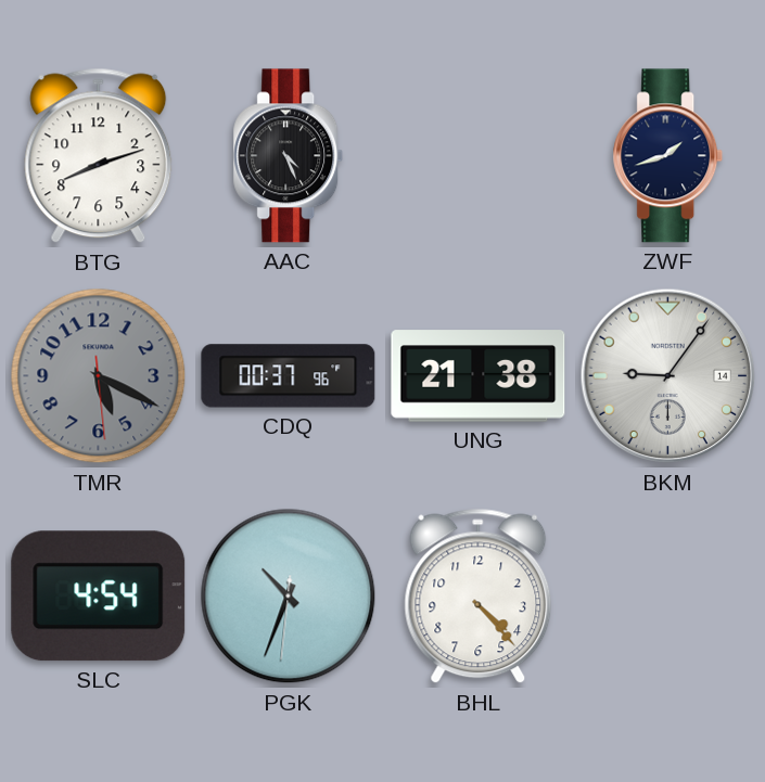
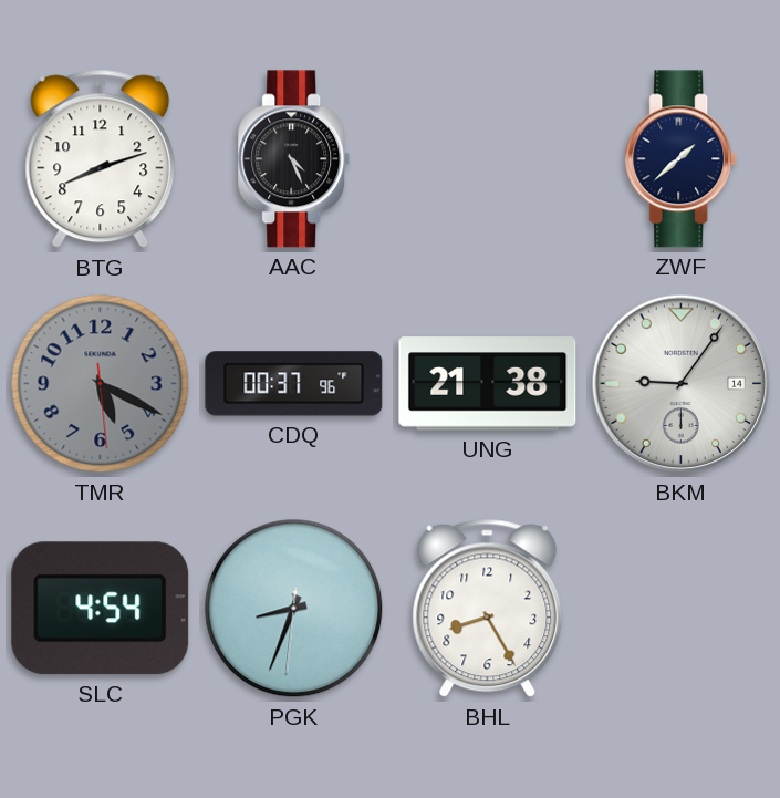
ZWF: 1:42 -> 1:38 (682, 159)
PGK: 10:33 -> 8:33 (294, 609)
BHL: 4:23 -> 8:25 (488, 609)
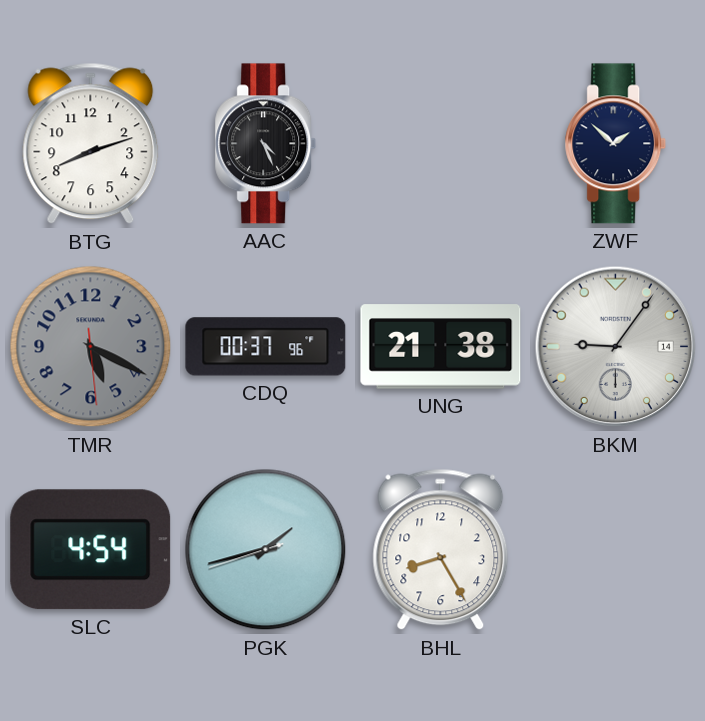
ZWF: 1:38 -> 1:52 (616, 144)
PGK: 8:33 -> 1:42 (266, 550)
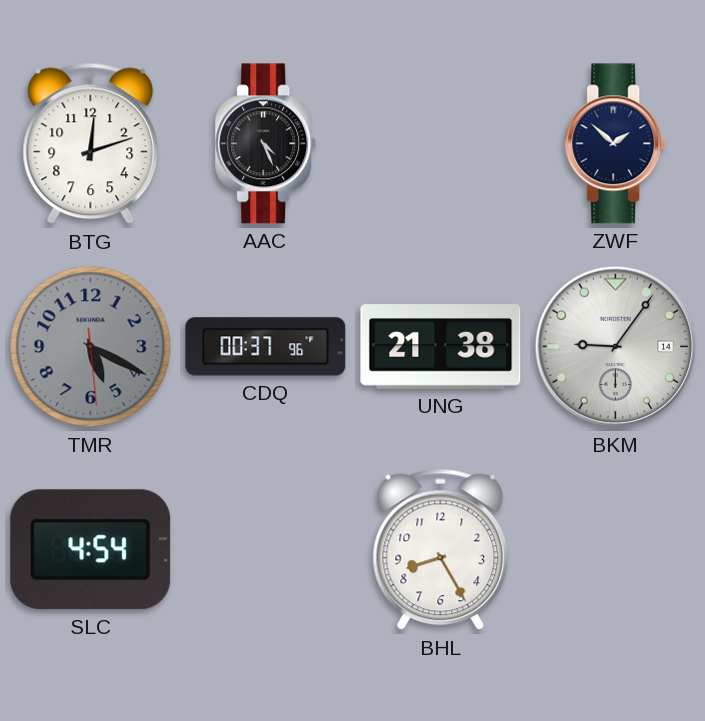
BTG: 8:12 -> 12:12 (91, 144)
PGK: 1:42 -> none (266, 550)
